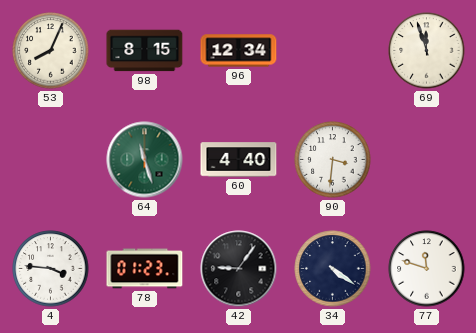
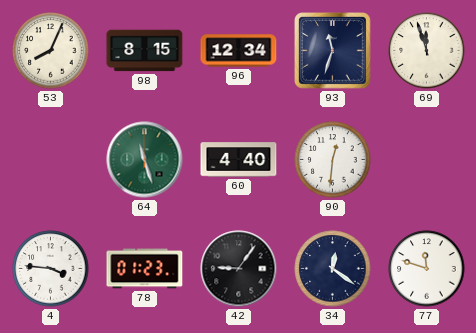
93: none -> 11:33 (333, 51)
90: 3:31 -> 12:31 (333, 160)
34: 4:21 -> 12:21 (333, 269)
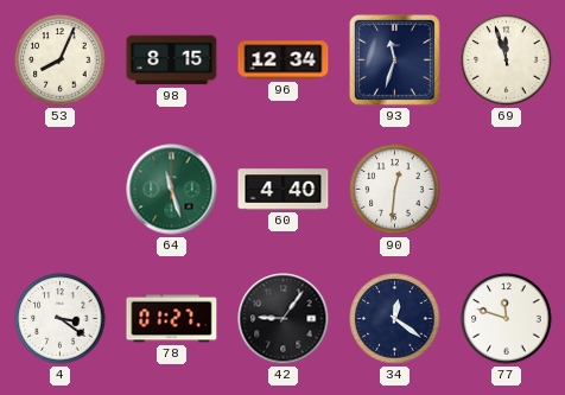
4: 3:46 -> 3:21 (61, 319)
78: 01:23 -> 01:27 (172, 319)
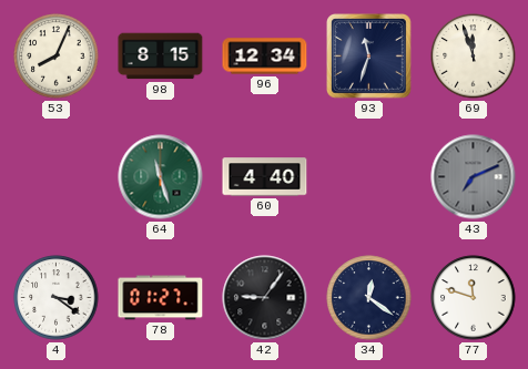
90: 12:31 -> none (395, 190)
43: none -> 7:11 (474, 177)
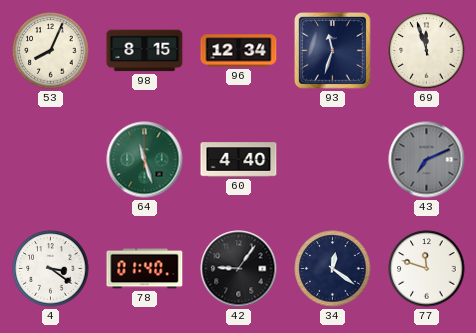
78: 01:27 -> 01:40 (145, 269)
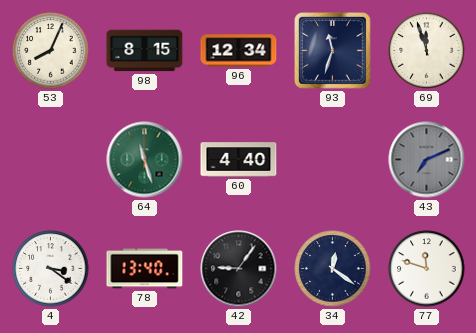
78: 01:40 -> 13:40 (145, 269)
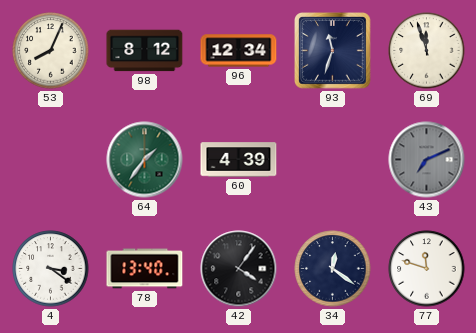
98: 8:15 -> 8:12 (145, 51)
64: 11:27 -> 1:36 (145, 160)
60: 4:40 -> 4:39 (239, 160)
42: 9:06 -> 4:06 (239, 269)
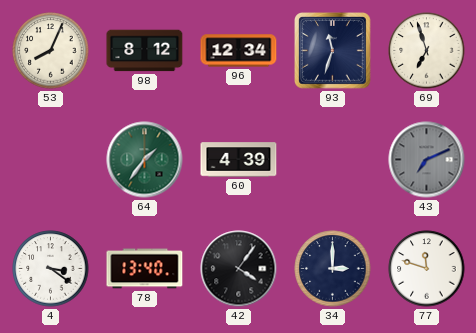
69: 11:57 -> 6:57 (427, 51)
34: 12:21 -> 3:00 (333, 269)
